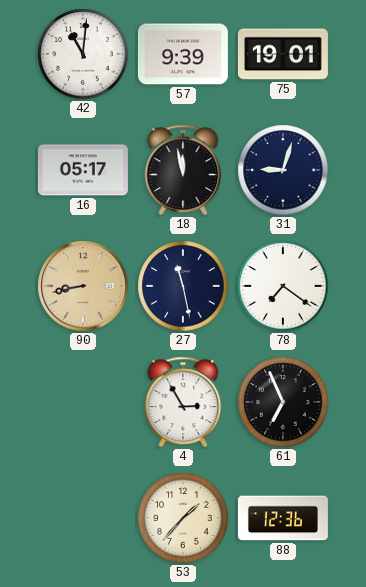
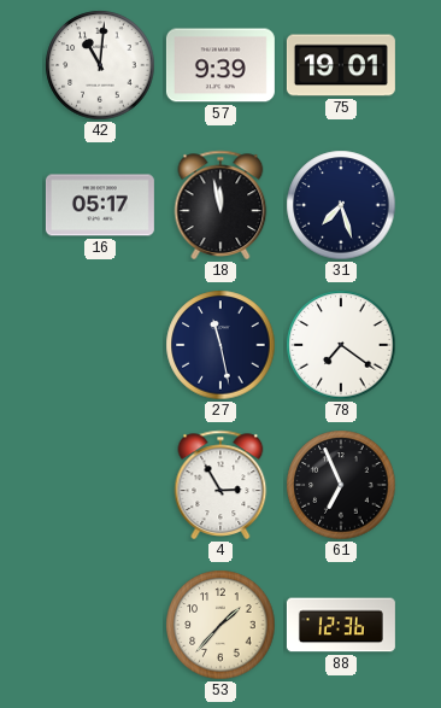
31: 9:03 -> 7:27 (341, 205)
90: 8:43 -> none (83, 286)
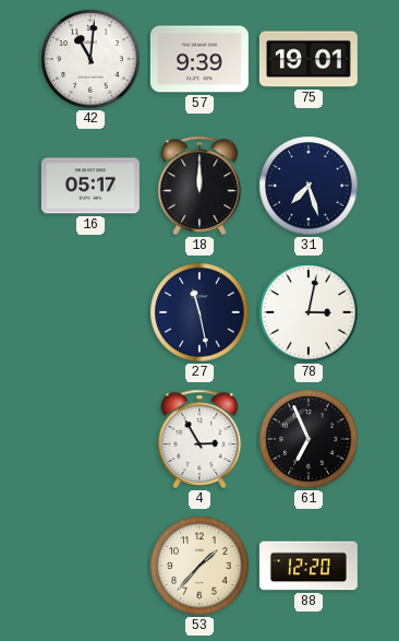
18: 11:58 -> 12:00 (199, 186)
78: 7:21 -> 3:02 (309, 312)
88: 12:36 -> 12:20 (309, 566)
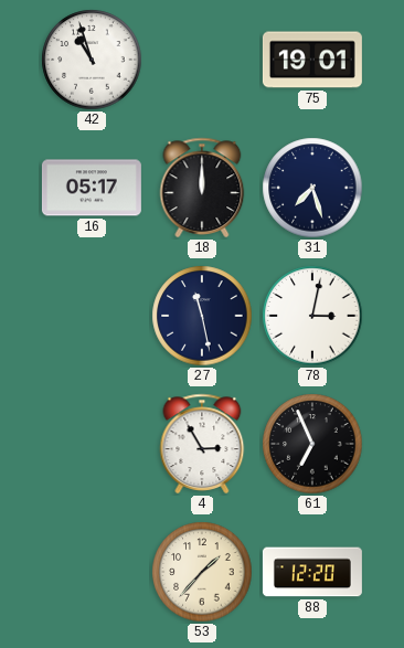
42: 11:01 -> 10:57 (92, 60)
57: 9:39 -> none (199, 59)
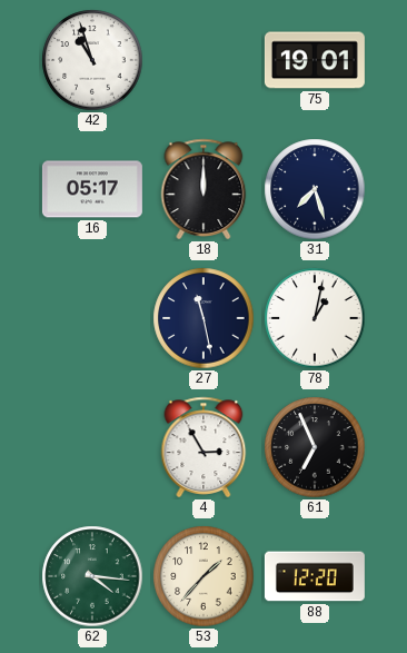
78: 3:02 -> 1:02 (315, 318)
62: none -> 4:16 (92, 576)
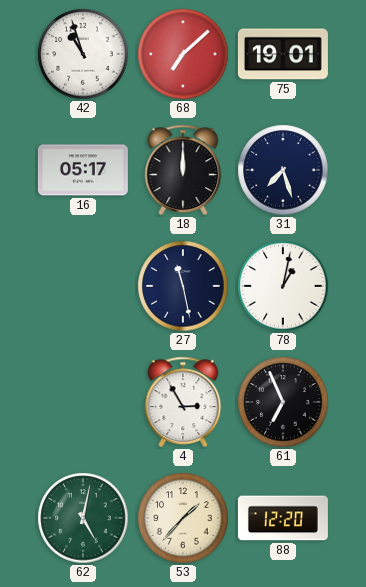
68: none -> 7:08 (183, 54)
62: 4:16 -> 5:02 (83, 518)
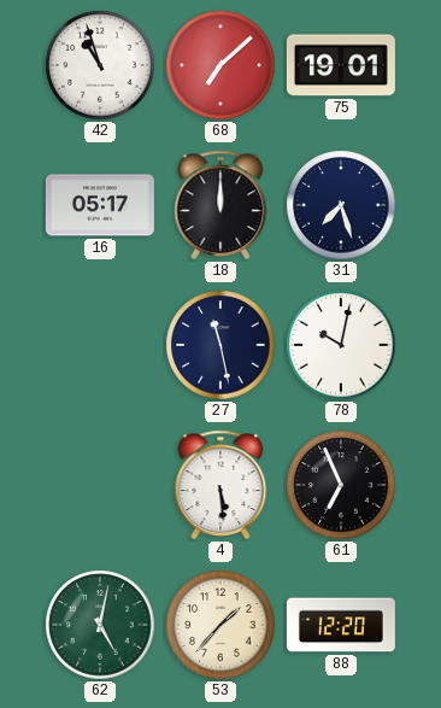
78: 1:02 -> 10:02 (341, 345)
4: 2:55 -> 5:29 (220, 485)
